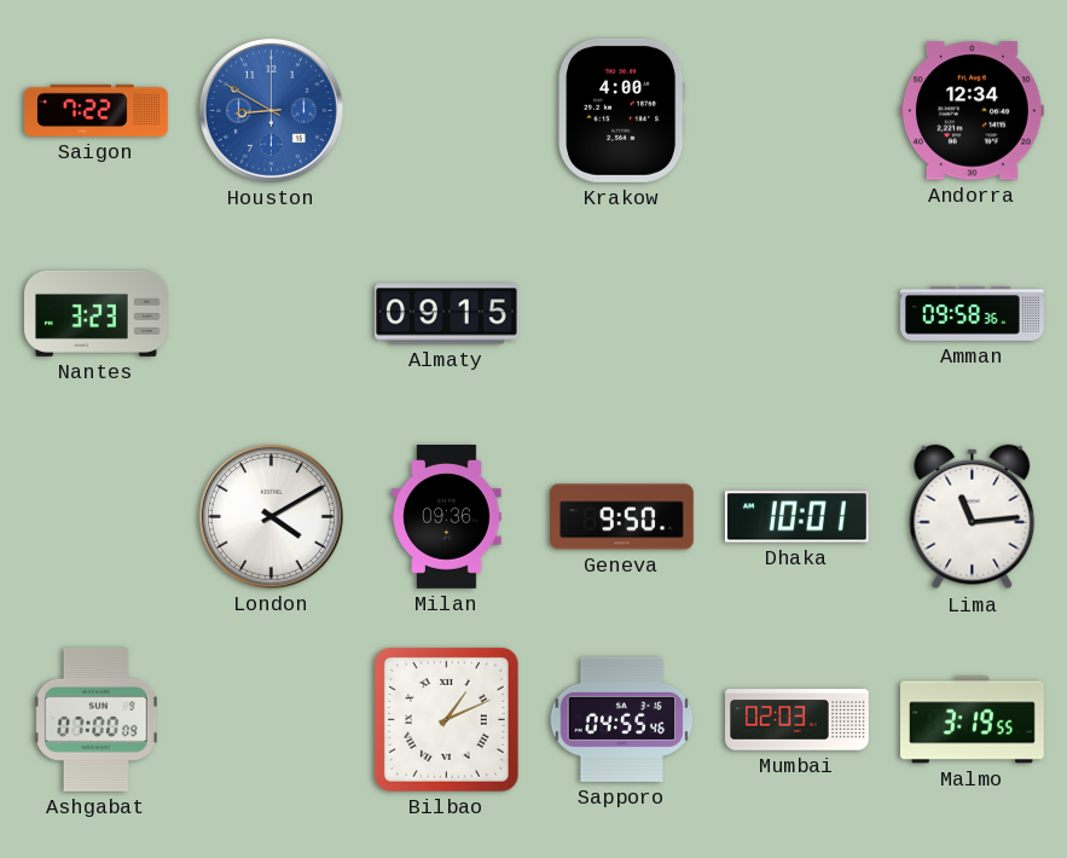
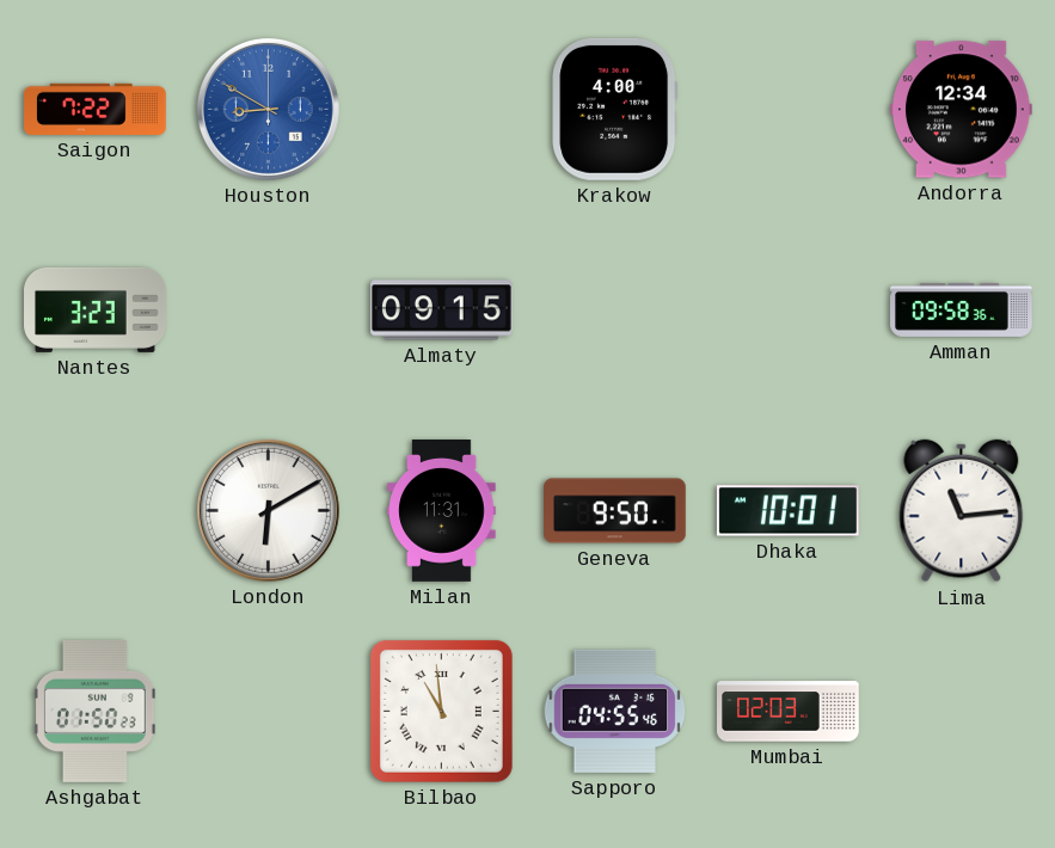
London: 4:10 -> 6:10 (268, 510)
Milan: 09:36 -> 11:31 (442, 511)
Ashgabat: 07:00 -> 01:50 (94, 711)
Bilbao: 1:11 -> 10:59 (441, 711)
Malmo: 3:19 -> none (973, 720)
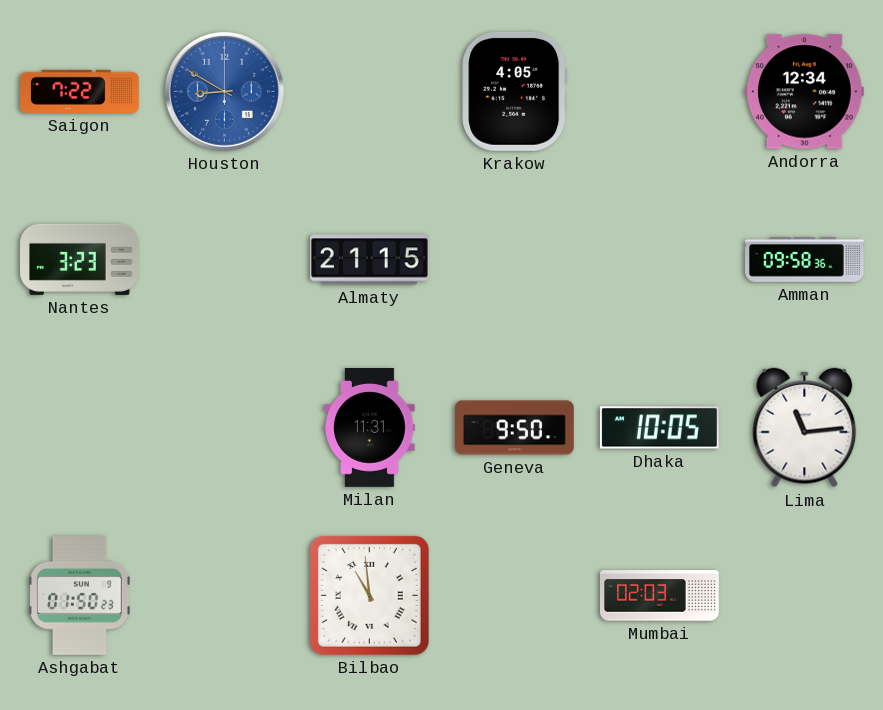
Krakow: 4:00 -> 4:05 (515, 91)
Almaty: 09:15 -> 21:15 (370, 260)
London: 6:10 -> none (268, 510)
Dhaka: 10:01 -> 10:05 (659, 428)
Sapporo: 04:55 -> none (615, 711)
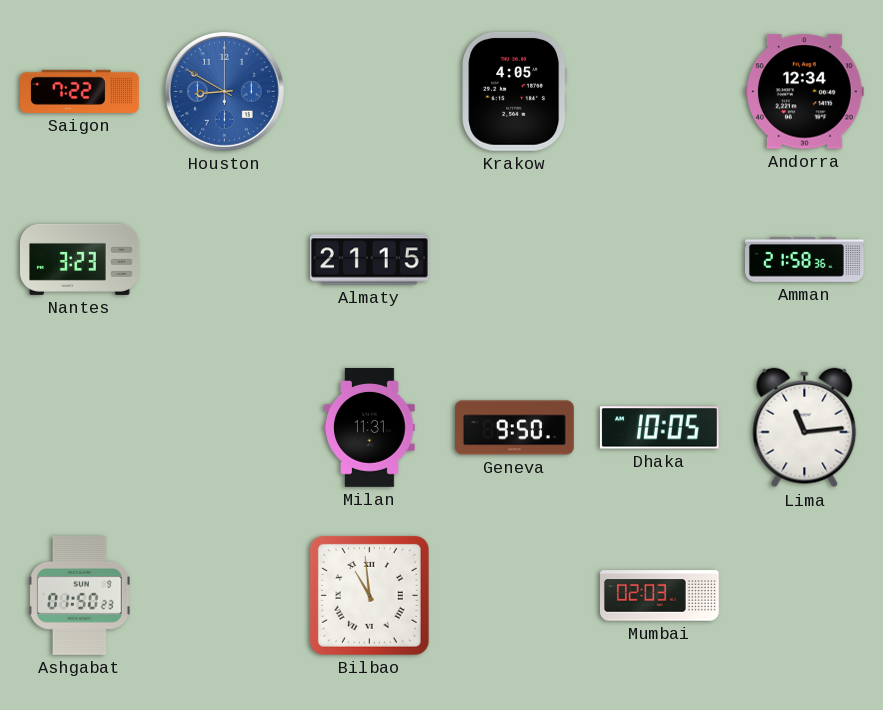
Amman: 09:58 -> 21:58 (805, 259)
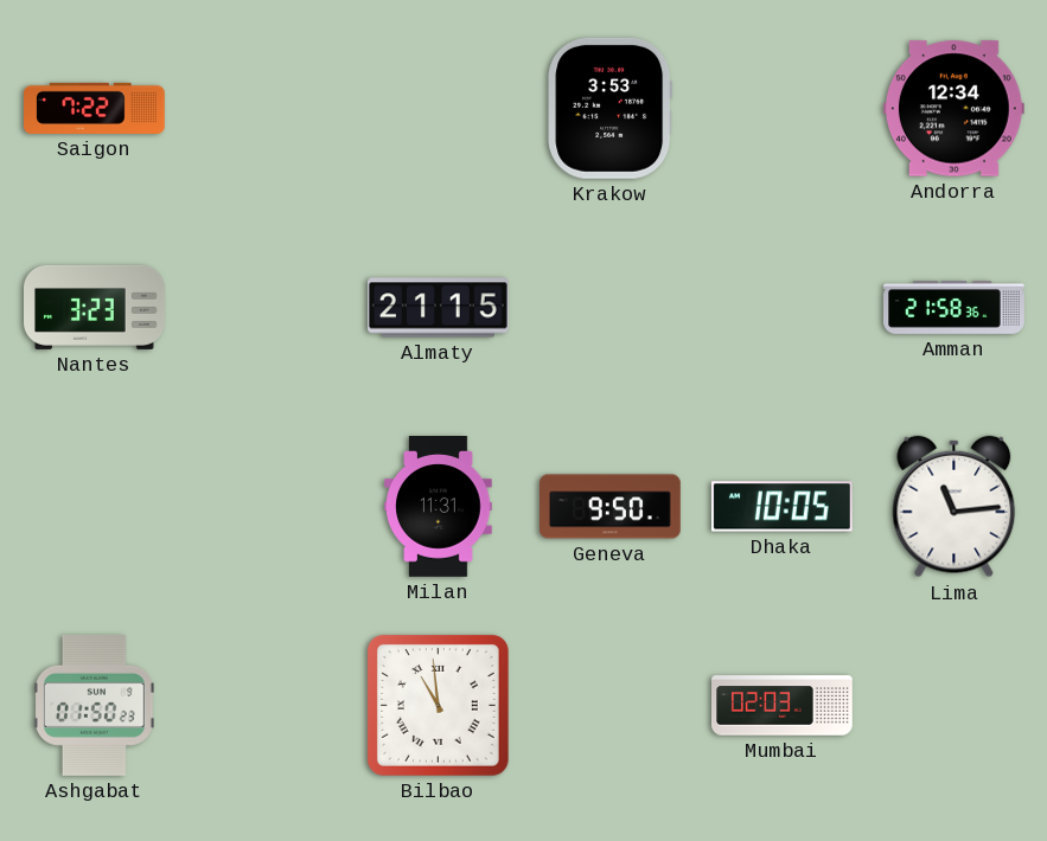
Houston: 8:50 -> none (224, 91)
Krakow: 4:05 -> 3:53 (611, 108)
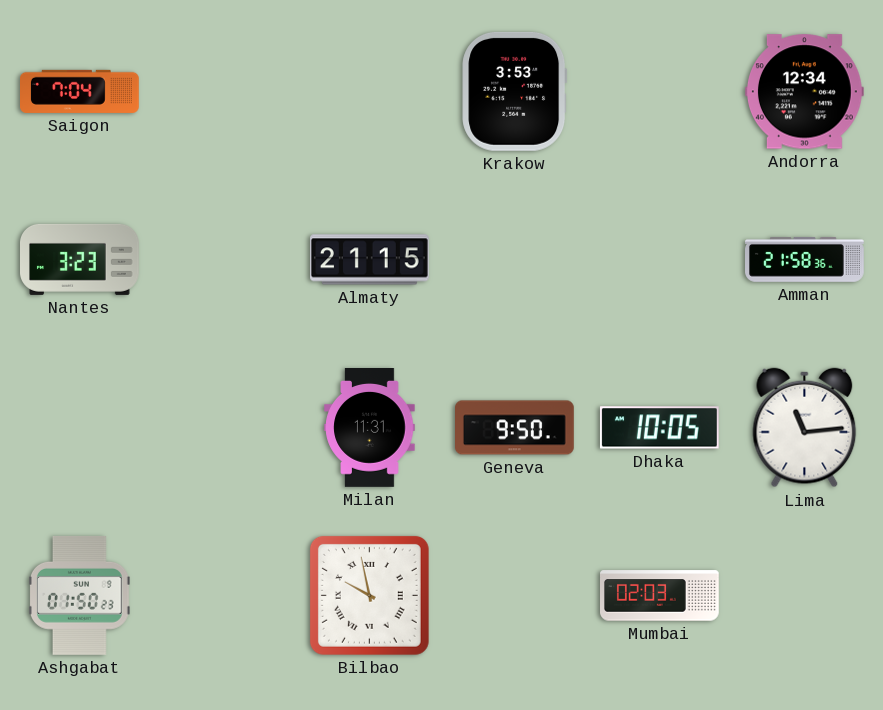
Saigon: 7:22 -> 7:04 (80, 91)
Bilbao: 10:59 -> 9:58 (369, 595)
